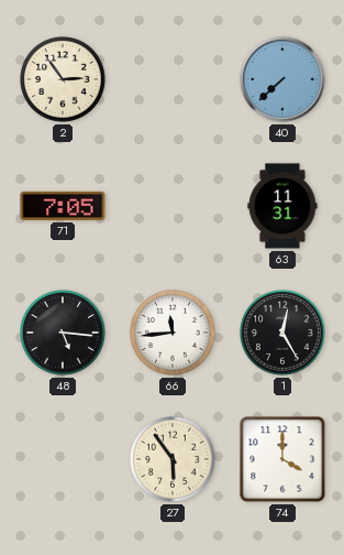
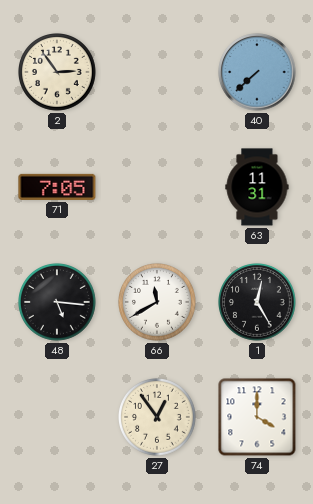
66: 11:44 -> 11:40 (158, 303)
27: 5:54 -> 12:54 (158, 418)
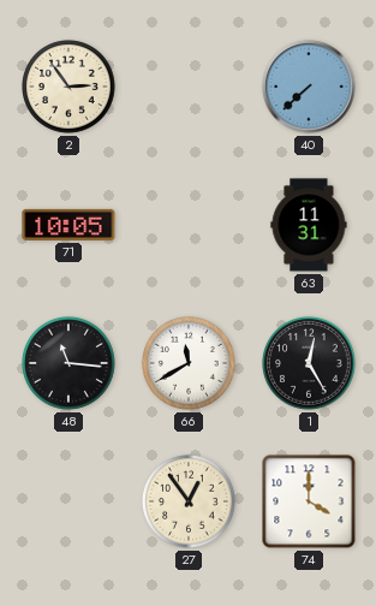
71: 7:05 -> 10:05 (68, 225)
48: 5:16 -> 11:16 (70, 364)
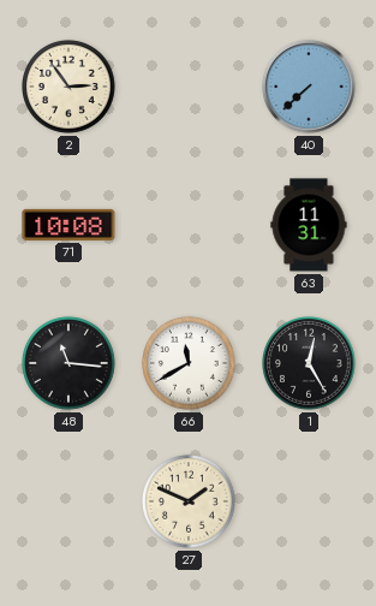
71: 10:05 -> 10:08 (68, 225)
27: 12:54 -> 1:49 (190, 503)
74: 4:00 -> none (309, 501)
